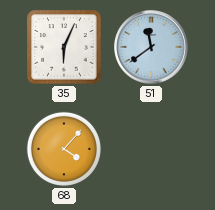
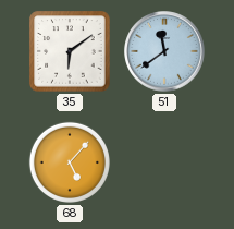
35: 6:04 -> 6:09 (70, 51)
68: 4:07 -> 5:07 (70, 162)
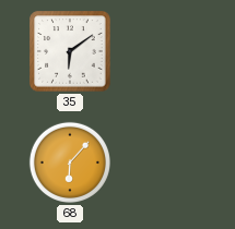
51: 11:39 -> none (164, 51)
68: 5:07 -> 6:07 (70, 162)
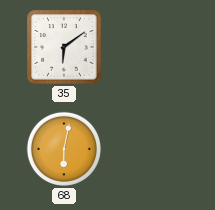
68: 6:07 -> 6:02 (64, 149)
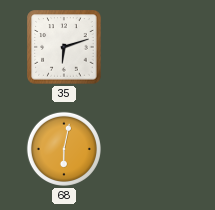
35: 6:09 -> 6:12 (64, 47)
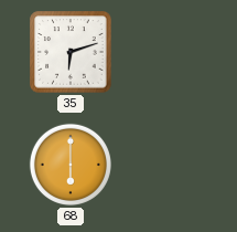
68: 6:02 -> 6:00 (71, 165)
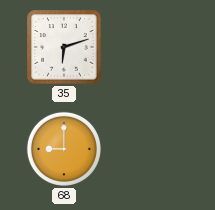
68: 6:00 -> 9:00 (64, 149)
